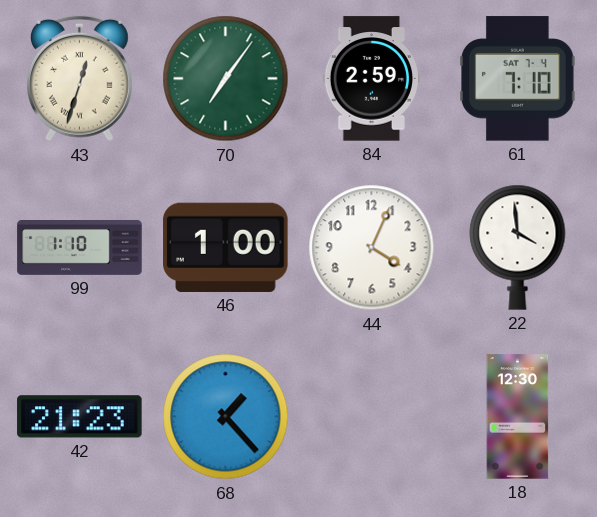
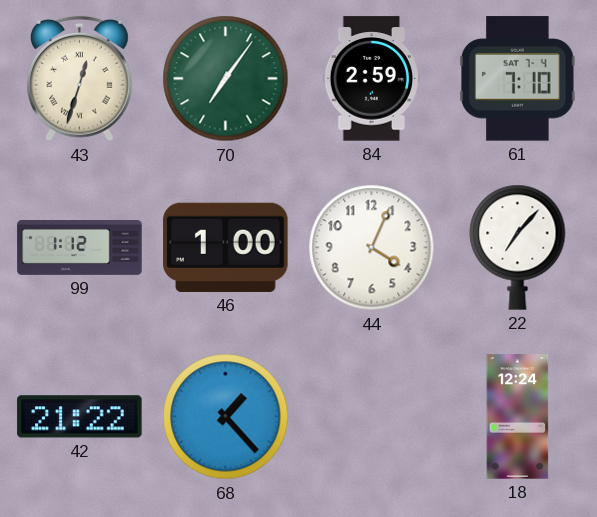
99: 1:10 -> 1:12 (80, 248)
22: 3:59 -> 7:07 (518, 247)
42: 21:23 -> 21:22 (80, 417)
18: 12:30 -> 12:24 (518, 417)
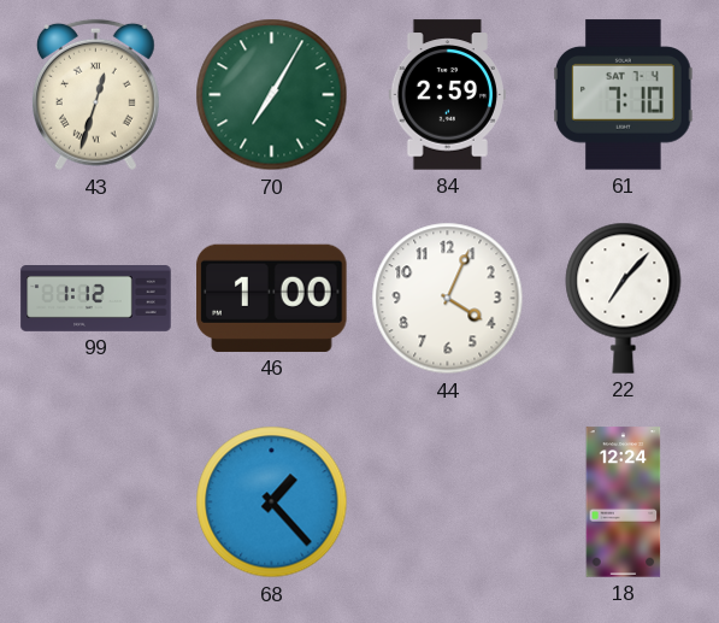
70: 7:06 -> 7:05 (272, 95)
42: 21:22 -> none (80, 417)
